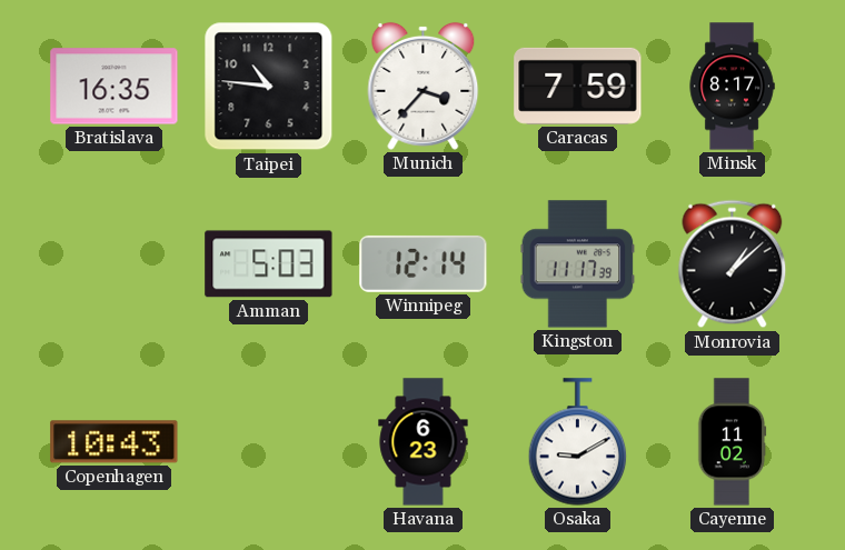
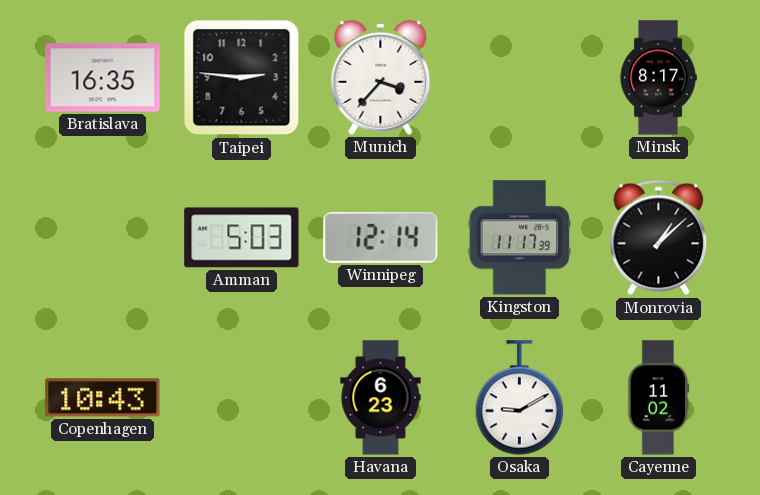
Taipei: 10:46 -> 2:46 (242, 78)
Caracas: 7:59 -> none (578, 86)
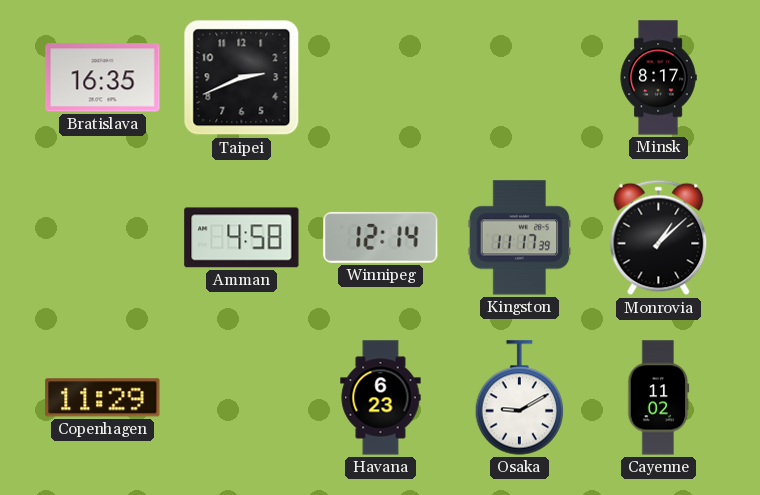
Taipei: 2:46 -> 2:41 (242, 78)
Munich: 3:37 -> none (381, 77)
Amman: 5:03 -> 4:58 (242, 238)
Copenhagen: 10:43 -> 11:29 (103, 398)
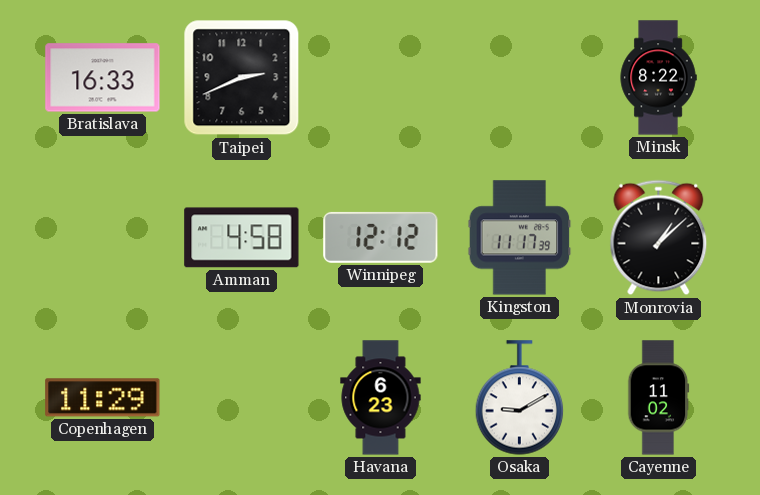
Bratislava: 16:35 -> 16:33 (103, 78)
Minsk: 8:17 -> 8:22 (658, 78)
Winnipeg: 12:14 -> 12:12 (381, 237)
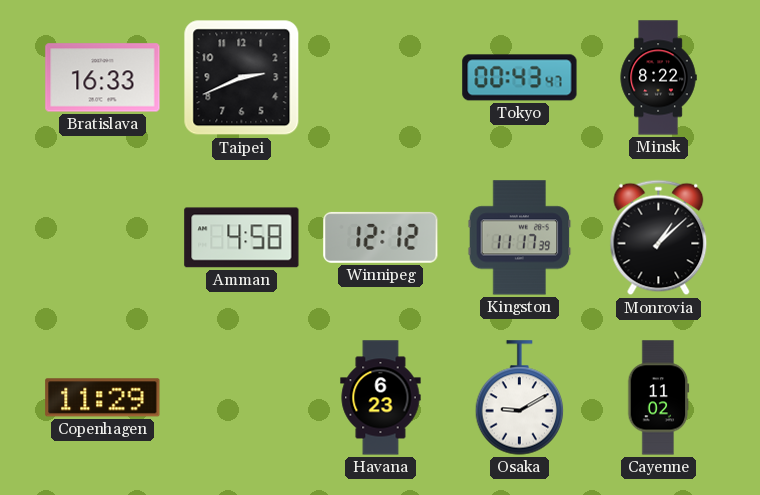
Tokyo: none -> 00:43 (520, 78)
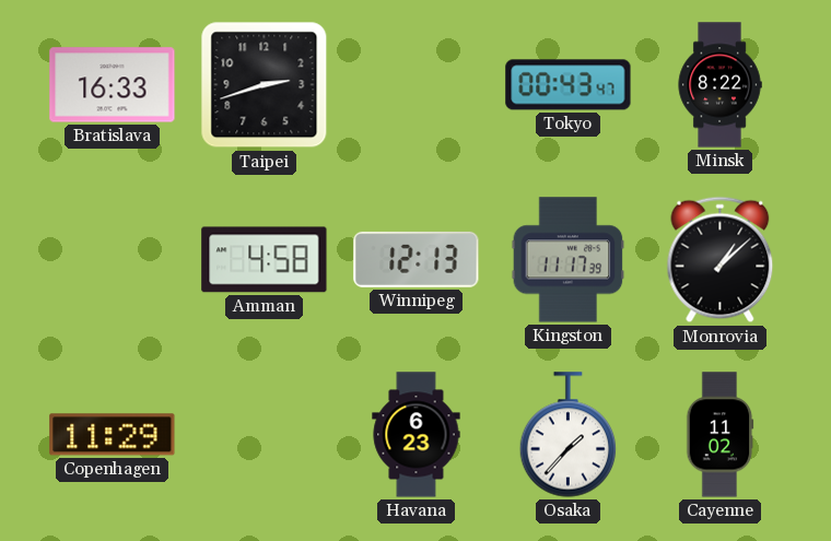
Taipei: 2:41 -> 2:42 (265, 85)
Winnipeg: 12:12 -> 12:13 (417, 259)
Osaka: 9:10 -> 1:37 (569, 435)
